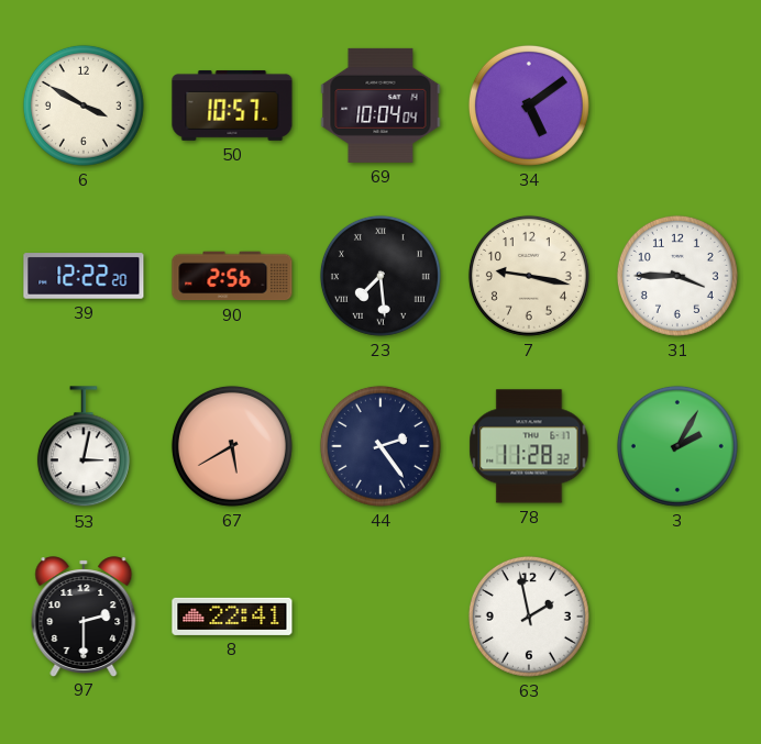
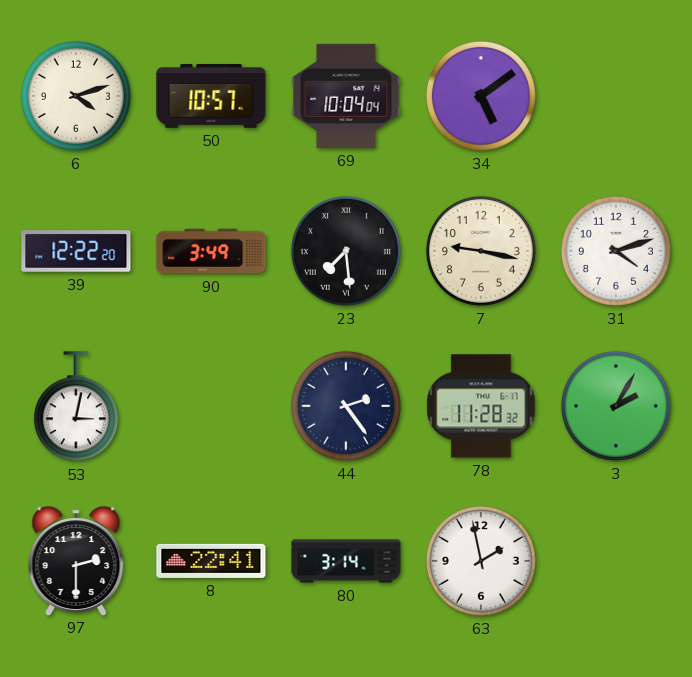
6: 3:50 -> 4:12 (76, 96)
90: 2:56 -> 3:49 (211, 251)
31: 3:45 -> 4:12 (616, 251)
67: 5:40 -> none (232, 446)
80: none -> 3:14 (346, 561)
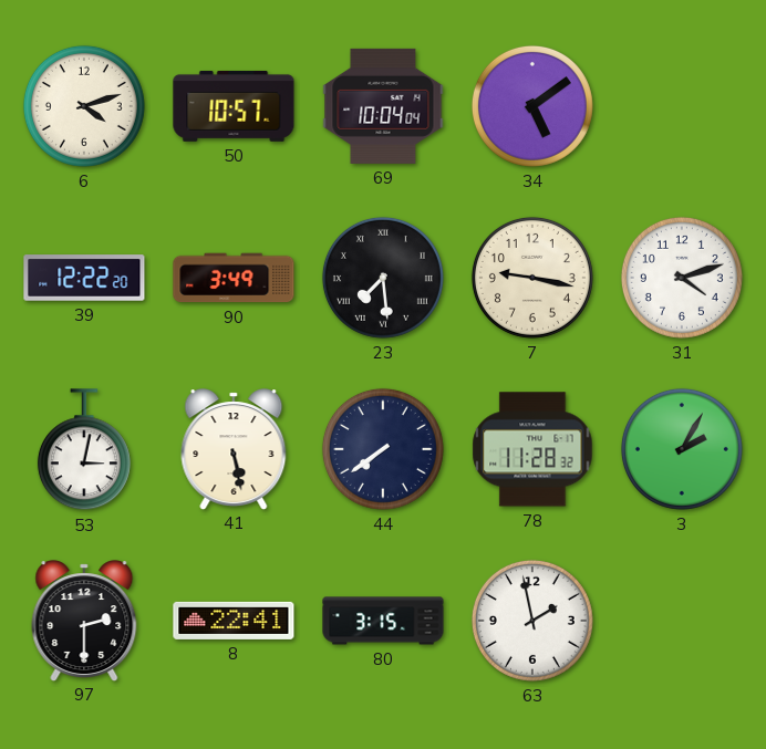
41: none -> 5:28 (234, 449)
44: 2:24 -> 7:39 (383, 449)
80: 3:14 -> 3:15 (383, 621)
